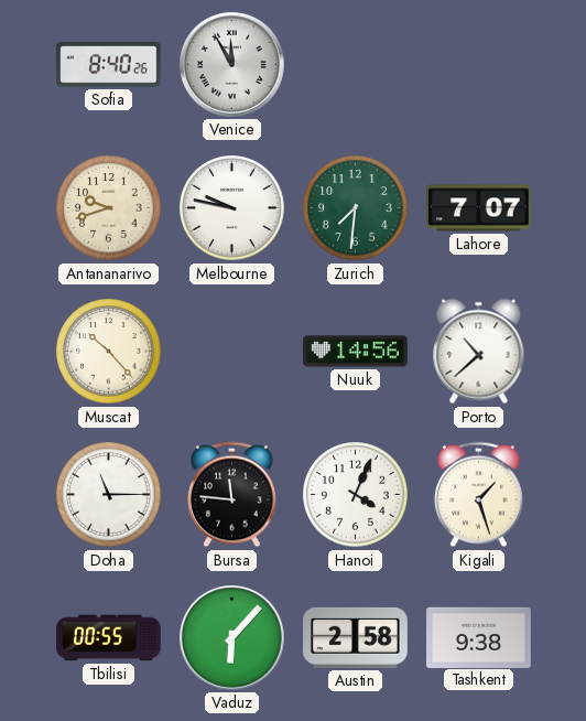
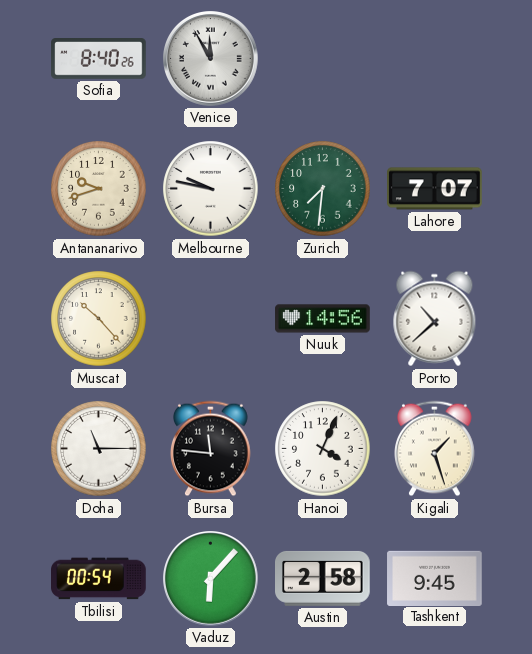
Tbilisi: 00:55 -> 00:54 (99, 579)
Tashkent: 9:38 -> 9:45 (435, 578)
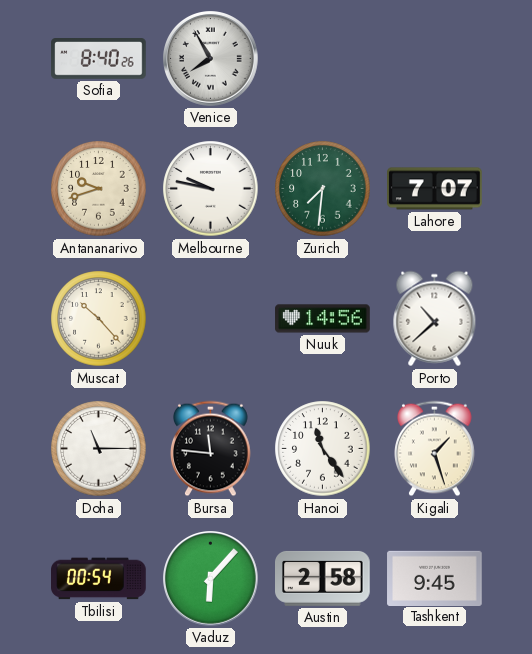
Venice: 11:55 -> 7:55 (211, 59)
Hanoi: 4:04 -> 11:24 (323, 449)
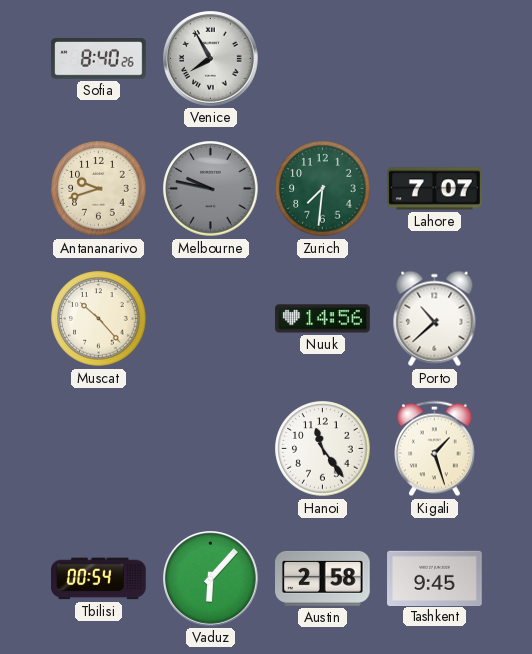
Melbourne dial: white -> grey (211, 189)
Doha: 11:15 -> none (99, 449)
Bursa: 11:46 -> none (211, 449)
